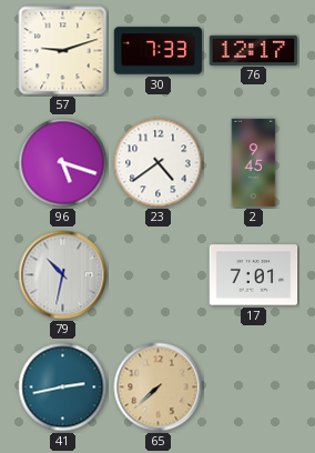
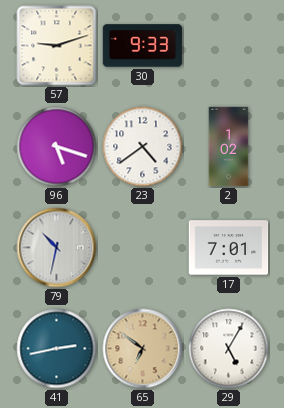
30: 7:33 -> 9:33 (143, 46)
76: 12:17 -> none (254, 50)
2: 9:45 -> 1:02 (229, 147)
65: 7:38 -> 6:51 (143, 349)
29: none -> 5:05 (229, 349)
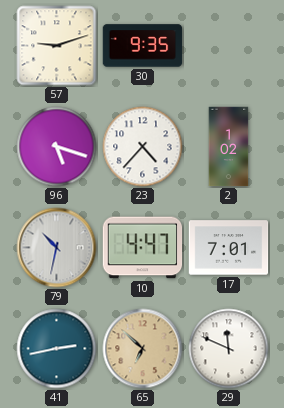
30: 9:33 -> 9:35 (143, 46)
23: 4:39 -> 4:37 (143, 147)
10: none -> 4:47 (143, 248)
65: 6:51 -> 6:52 (143, 349)
29: 5:05 -> 11:49 (229, 349)
